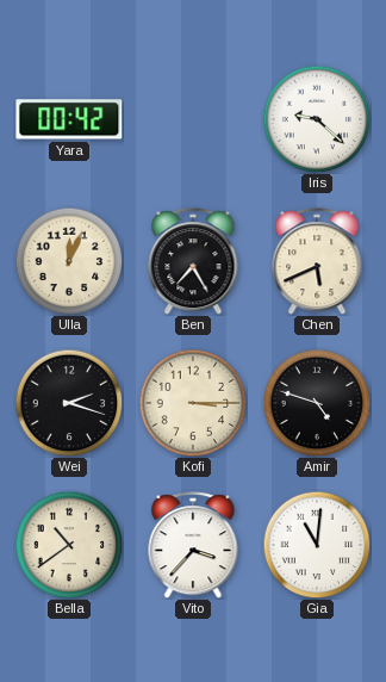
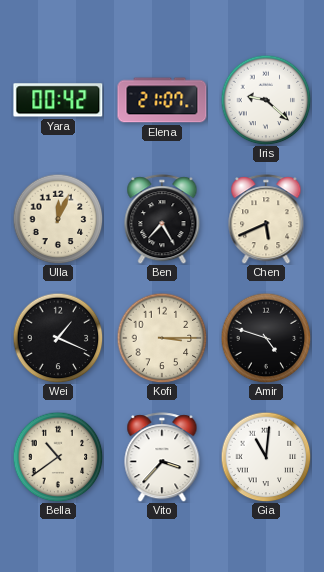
Elena: none -> 21:07 (162, 100)
Wei: 2:18 -> 1:19 (58, 338)
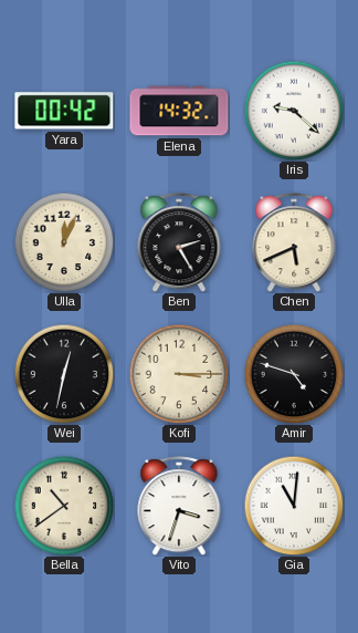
Elena: 21:07 -> 14:32 (179, 111)
Ben: 7:25 -> 2:25 (179, 242)
Wei: 1:19 -> 12:32 (64, 374)
Vito: 3:37 -> 3:33 (179, 506)
